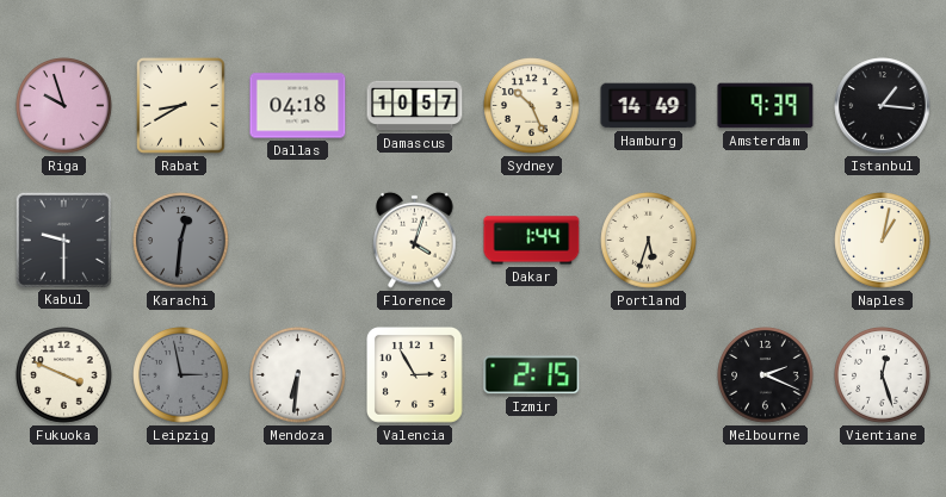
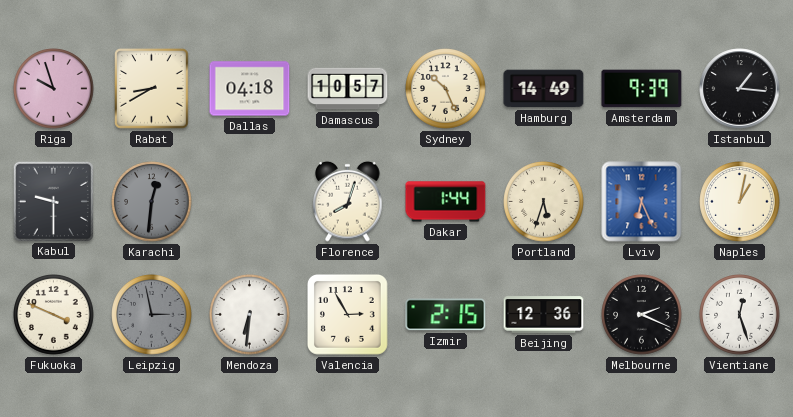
Florence: 4:03 -> 8:03 (348, 201)
Lviv: none -> 6:26 (642, 202)
Beijing: none -> 12:36 (544, 315)
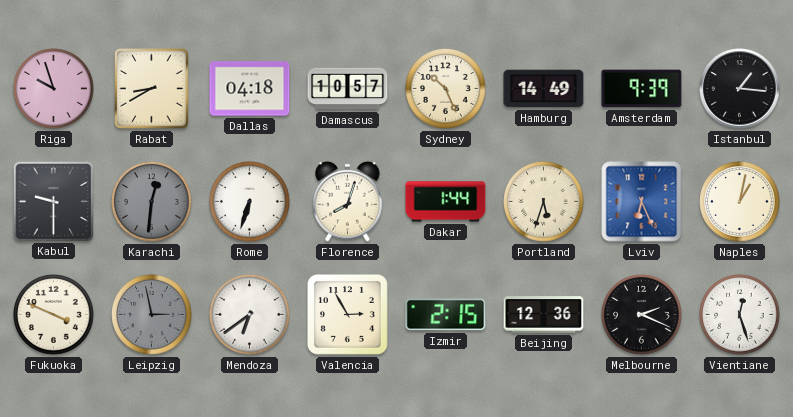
Rome: none -> 6:33 (250, 202)
Mendoza: 6:31 -> 6:39 (250, 315)
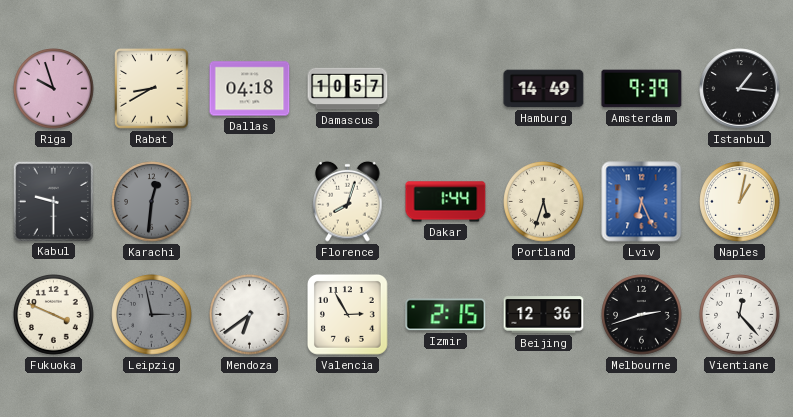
Sydney: 10:26 -> none (446, 89)
Rome: 6:33 -> none (250, 202)
Melbourne: 2:19 -> 2:42 (642, 315)
Vientiane: 12:27 -> 12:23 (740, 315)
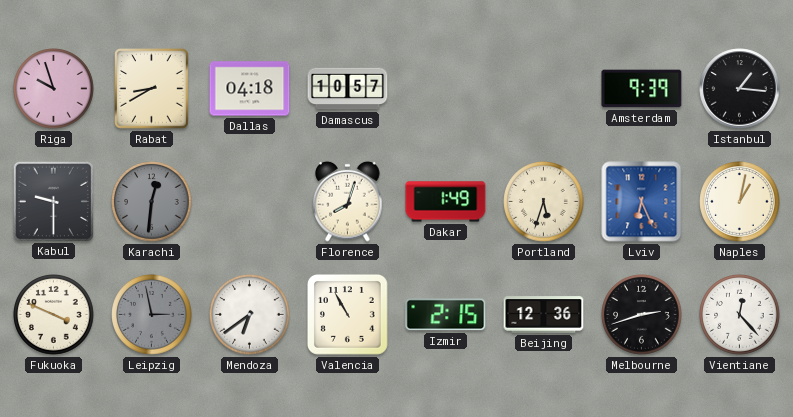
Hamburg: 14:49 -> none (544, 89)
Dakar: 1:44 -> 1:49 (446, 202)
Valencia: 2:55 -> 10:55 (348, 315)
